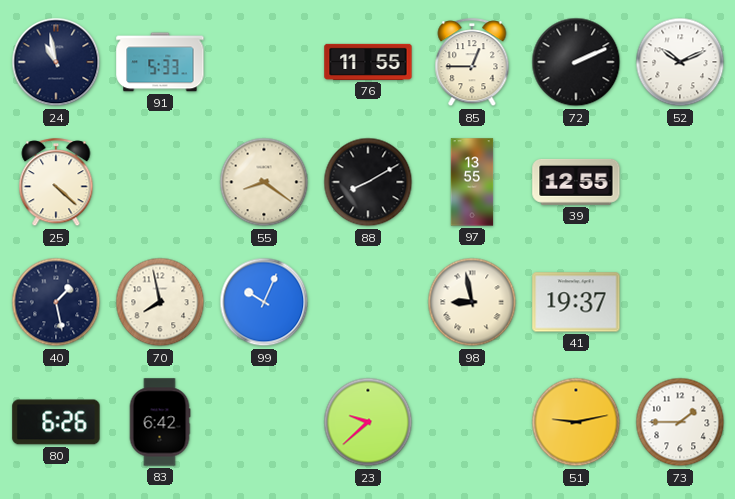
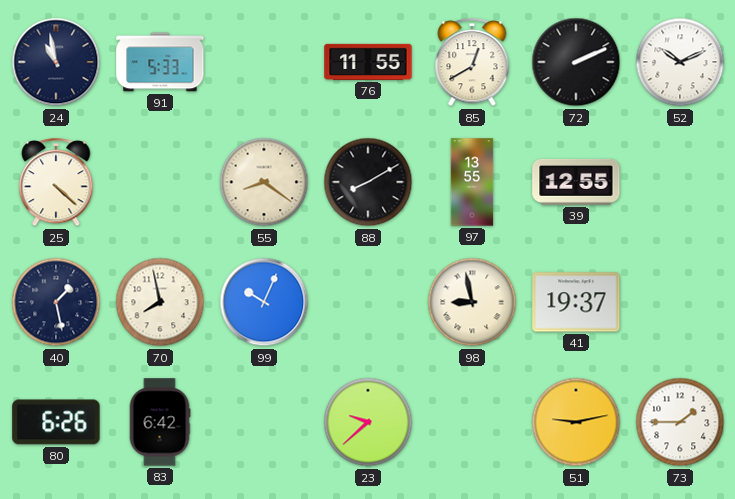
85: 12:45 -> 12:40 (472, 63)
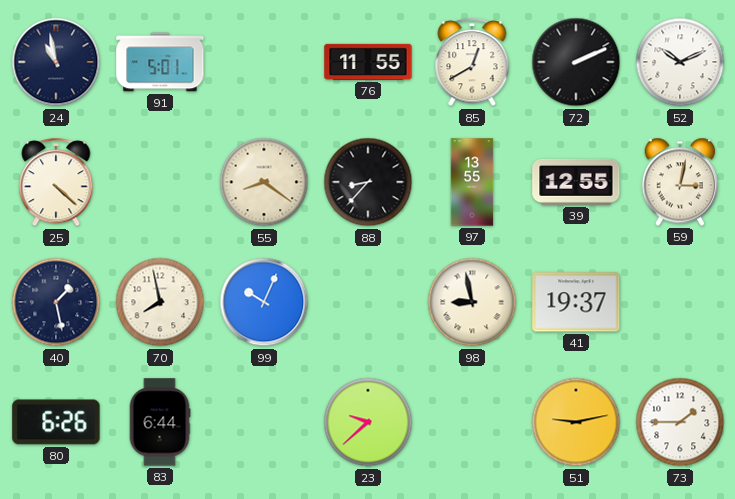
91: 5:33 -> 5:01 (160, 62)
88: 8:10 -> 8:37 (368, 182)
59: none -> 3:02 (680, 182)
83: 6:42 -> 6:44 (160, 422)
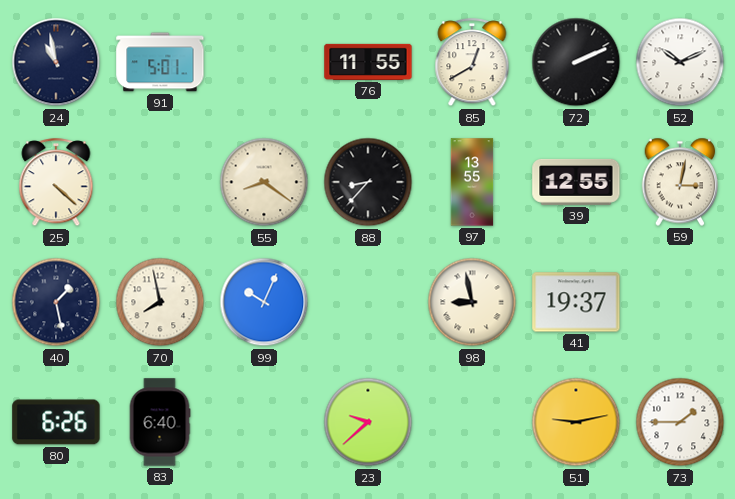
83: 6:44 -> 6:40 (160, 422)
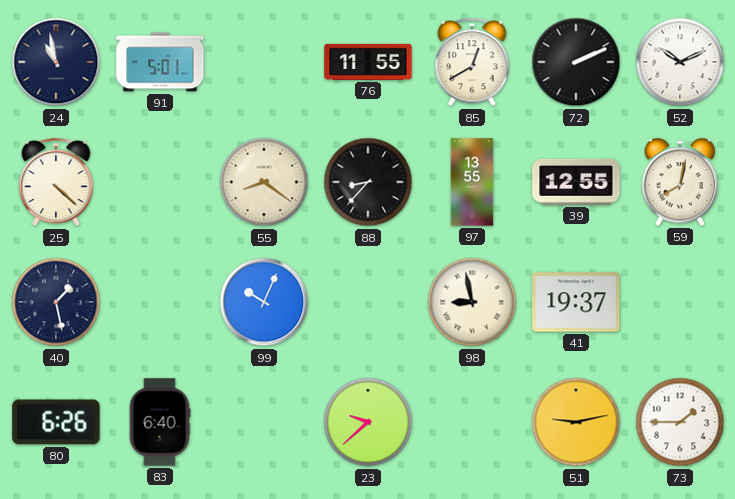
59: 3:02 -> 8:02 (680, 182)
70: 7:58 -> none (160, 302)
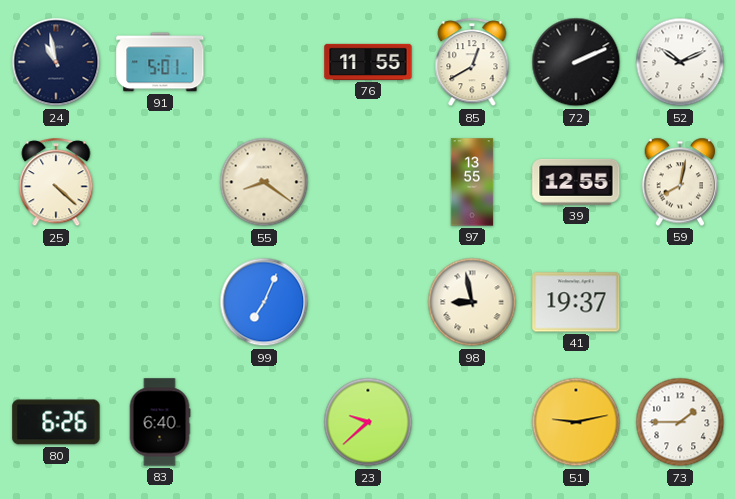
88: 8:37 -> none (368, 182)
40: 1:28 -> none (56, 302)
99: 10:04 -> 7:04 (264, 302)
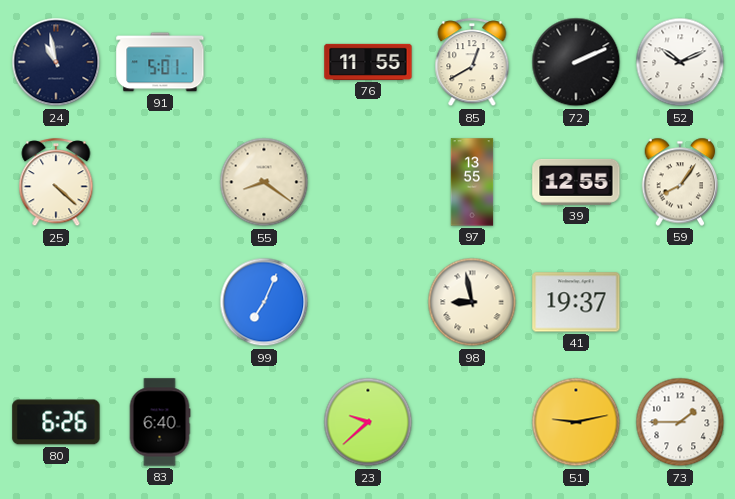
59: 8:02 -> 8:06 (680, 182)
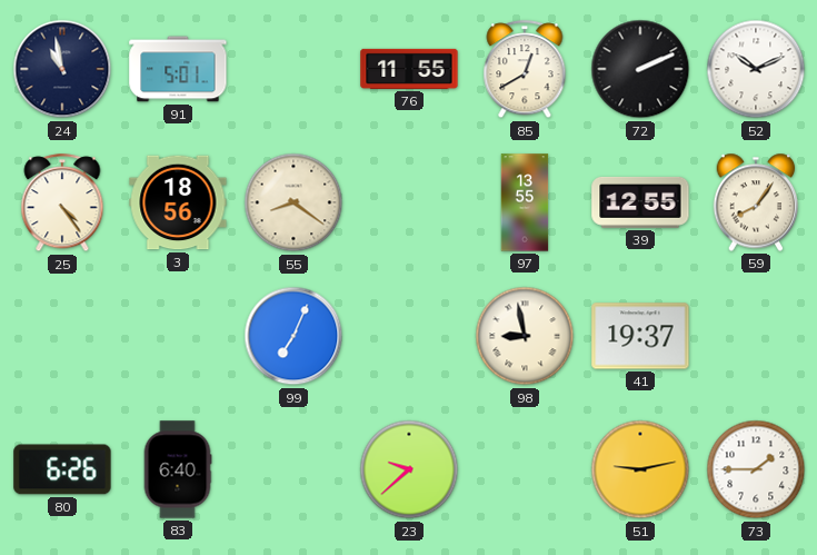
25: 4:22 -> 4:24 (62, 204)
3: none -> 18:56 (178, 202)
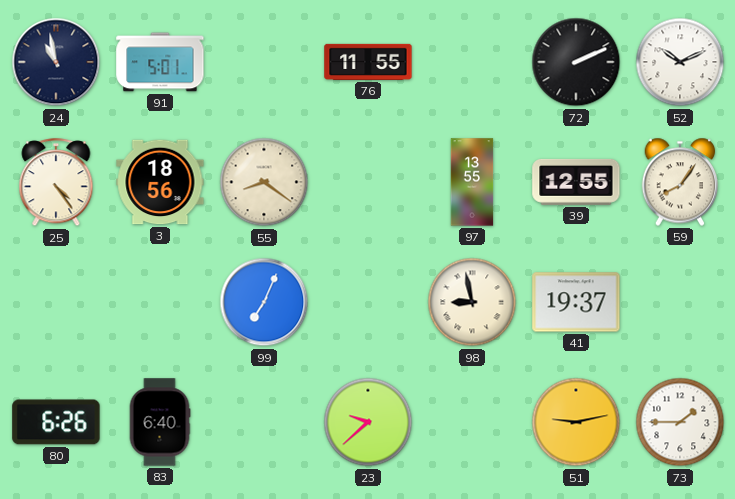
85: 12:40 -> none (525, 70)
